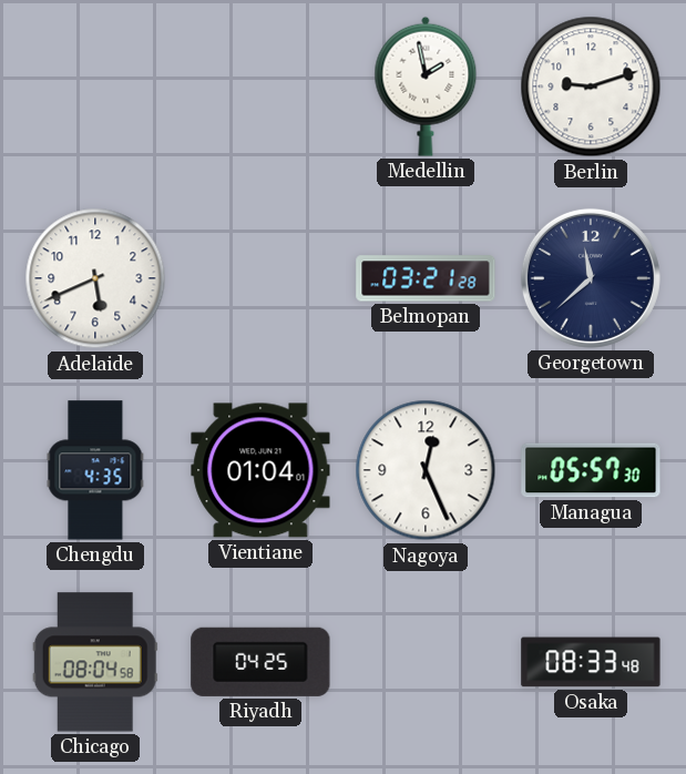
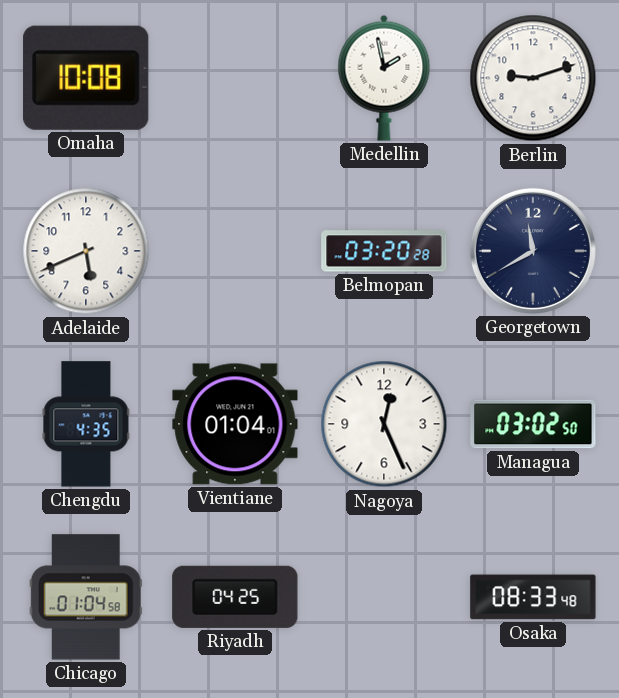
Omaha: none -> 10:08 (86, 78)
Belmopan: 03:21 -> 03:20 (384, 251)
Georgetown: 11:38 -> 11:40 (533, 251)
Managua: 05:57 -> 03:02 (533, 424)
Chicago: 08:04 -> 01:04 (86, 597)
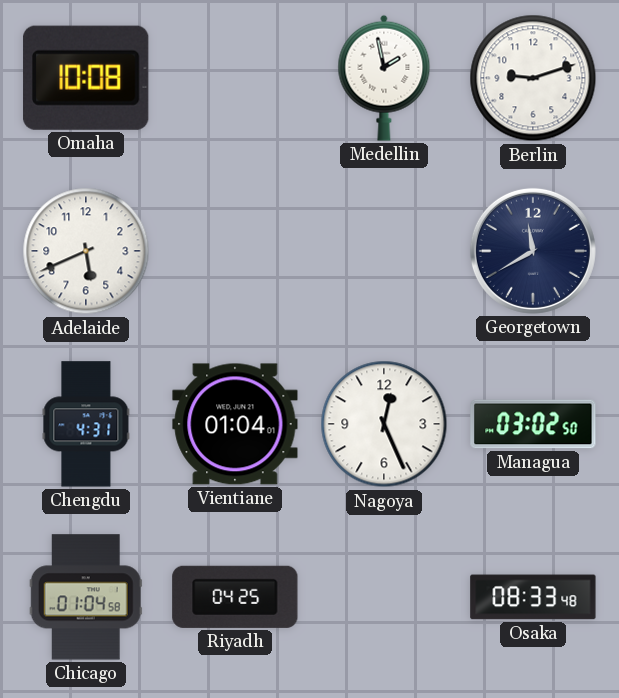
Belmopan: 03:20 -> none (384, 251)
Chengdu: 4:35 -> 4:31 (86, 424)
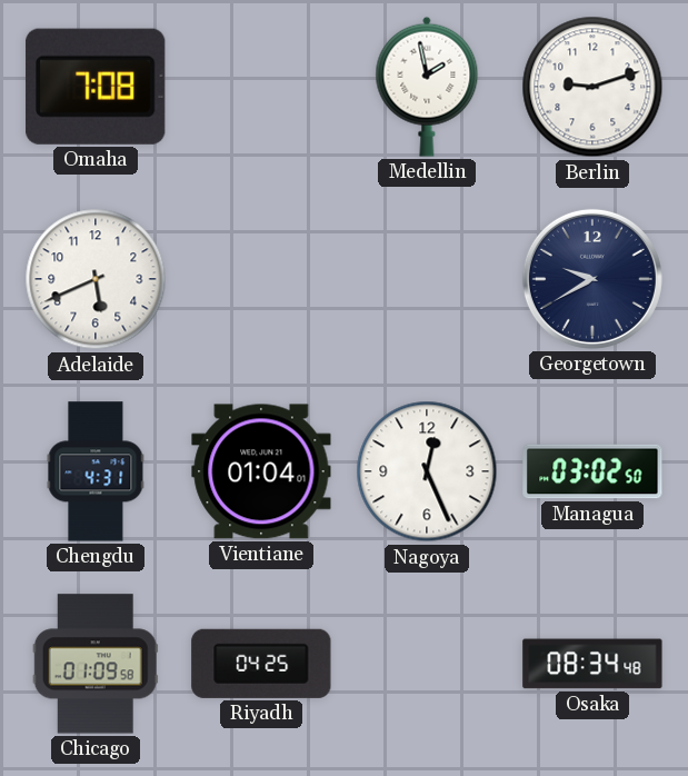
Omaha: 10:08 -> 7:08 (96, 87)
Georgetown: 11:40 -> 9:40 (592, 279)
Chicago: 01:04 -> 01:09 (96, 664)
Osaka: 08:33 -> 08:34 (592, 664)
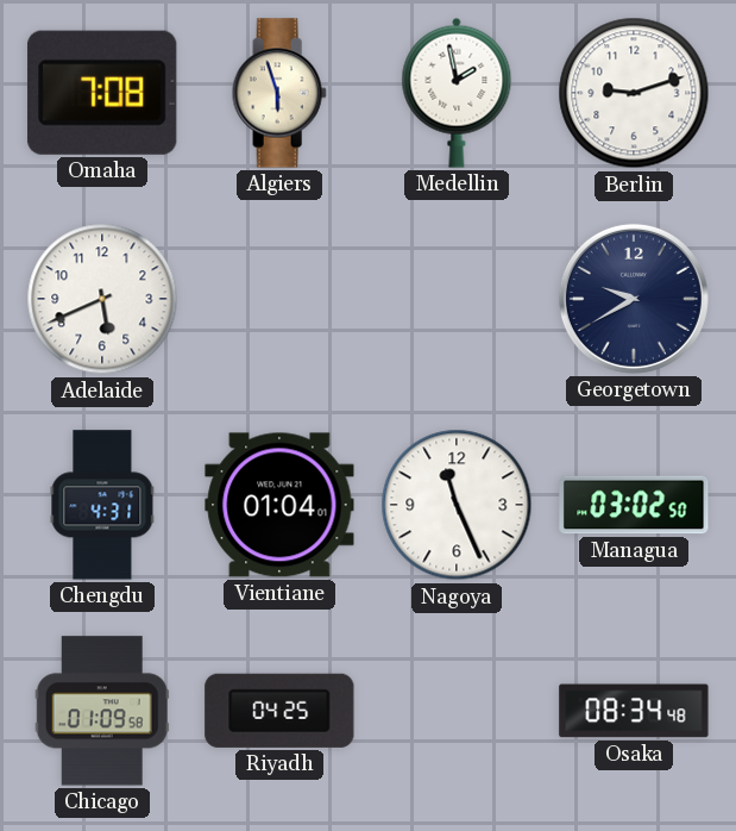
Algiers: none -> 5:57 (279, 93)
Nagoya: 12:26 -> 11:26 (457, 505)
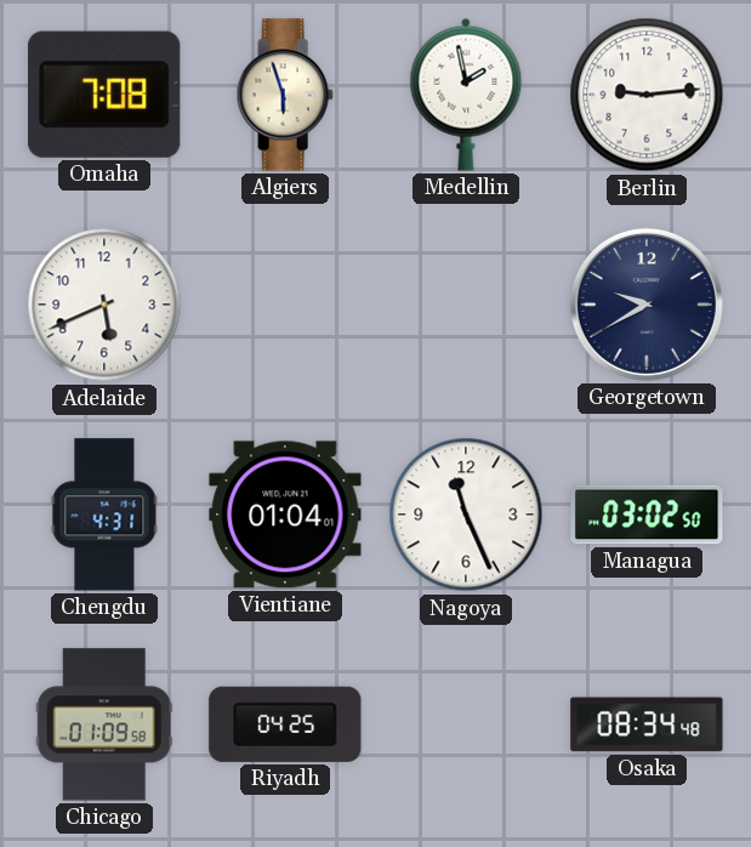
Berlin: 9:12 -> 9:14 (647, 95)
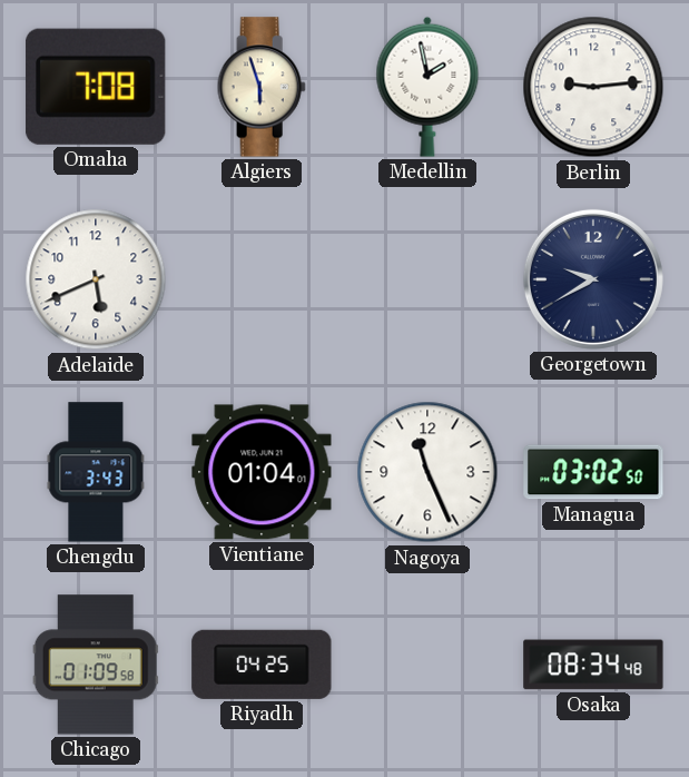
Chengdu: 4:31 -> 3:43 (96, 472)
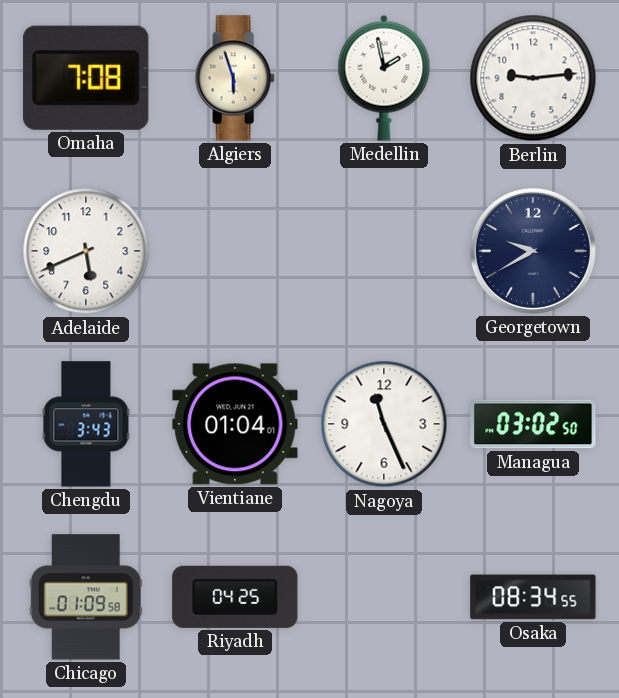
Osaka: 08:34:48 -> 08:34:55 (533, 597)
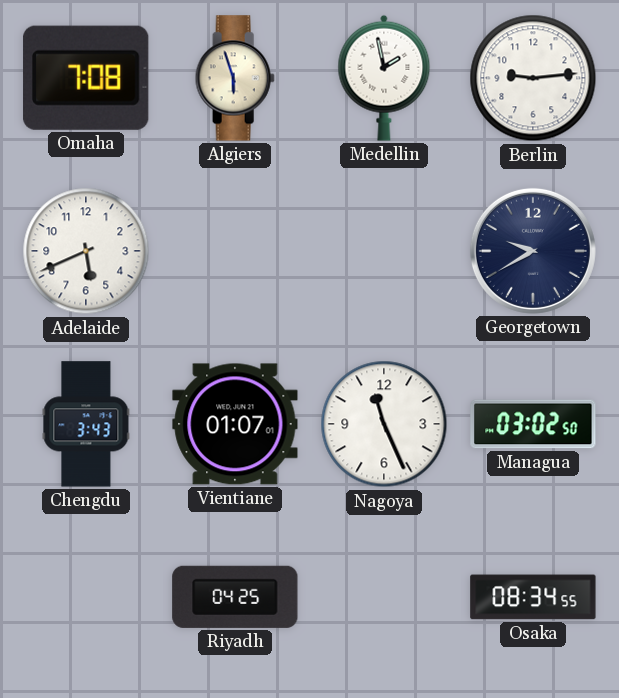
Vientiane: 01:04 -> 01:07 (235, 424)
Chicago: 01:09 -> none (86, 597)
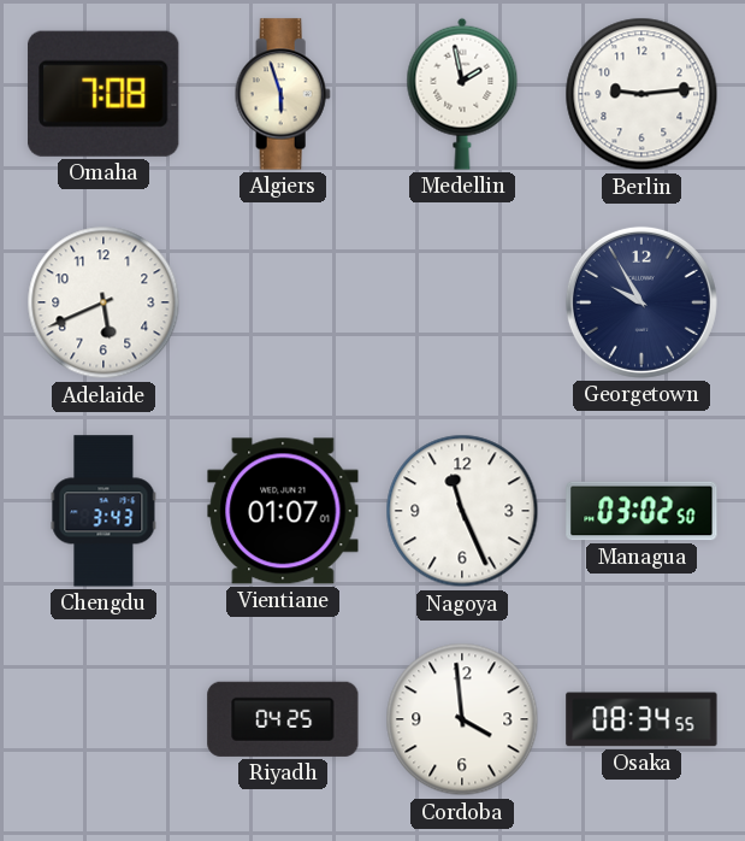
Georgetown: 9:40 -> 9:55 (641, 302)
Cordoba: none -> 3:59 (462, 719)
